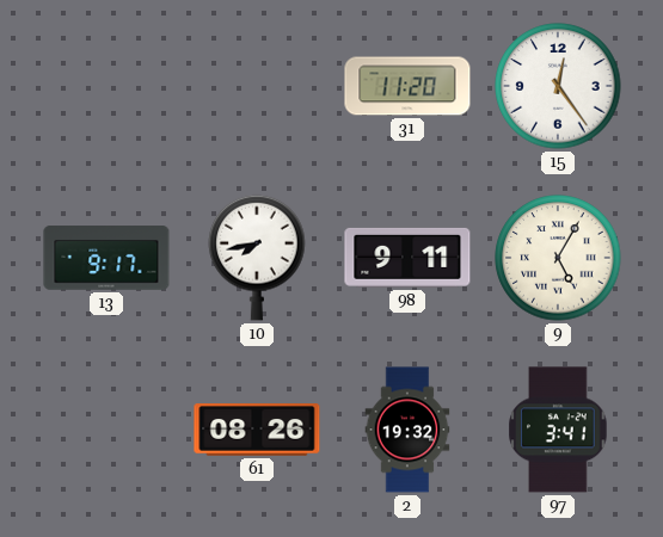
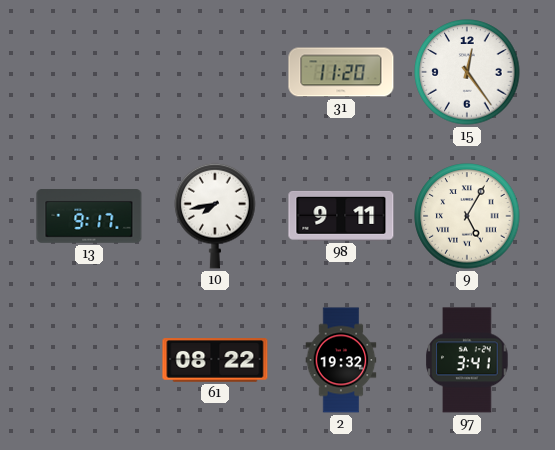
61: 08:26 -> 08:22 (215, 360)
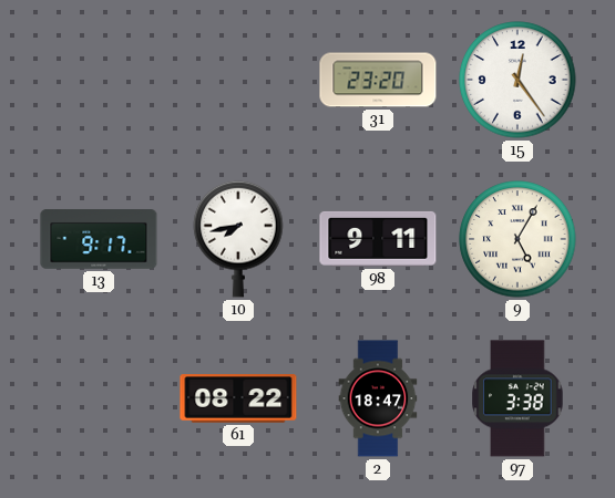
31: 11:20 -> 23:20 (378, 80)
2: 19:32 -> 18:47 (378, 398)
97: 3:41 -> 3:38 (517, 398)
